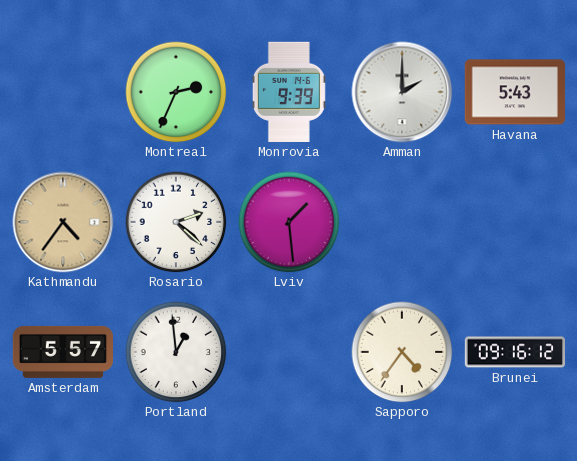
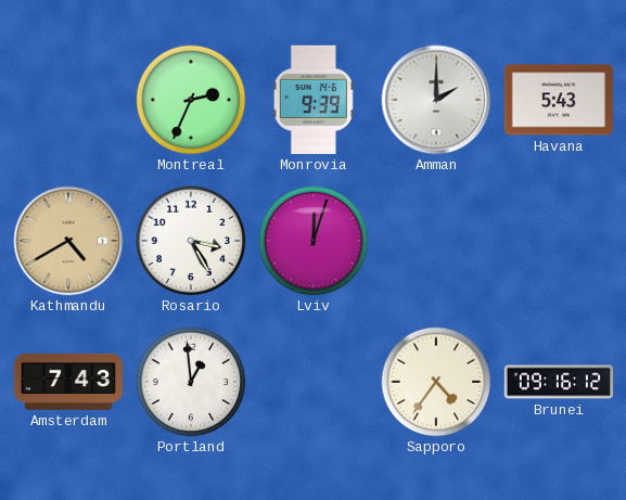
Kathmandu: 4:36 -> 4:40 (68, 241)
Rosario: 2:22 -> 3:25 (191, 241)
Lviv: 1:29 -> 12:03 (314, 241)
Amsterdam: 5:57 -> 7:43 (67, 382)
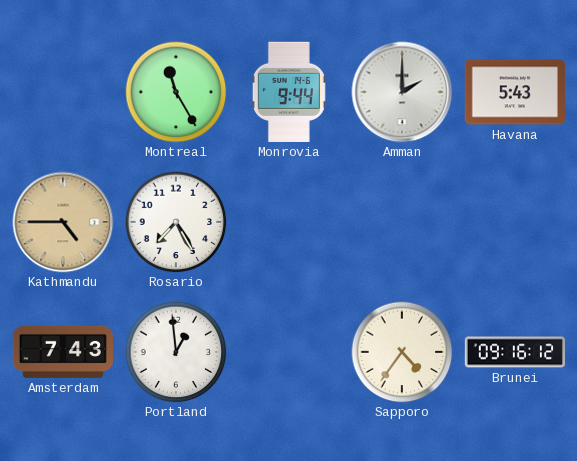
Montreal: 2:34 -> 11:25 (176, 92)
Monrovia: 9:39 -> 9:44 (289, 92)
Kathmandu: 4:40 -> 4:45 (63, 222)
Rosario: 3:25 -> 7:25 (176, 222)
Lviv: 12:03 -> none (314, 241)
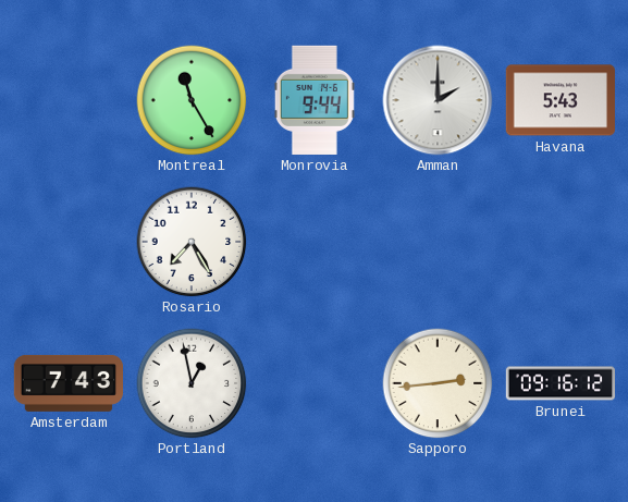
Kathmandu: 4:45 -> none (63, 222)
Portland: 12:59 -> 12:58 (192, 383)
Sapporo: 4:36 -> 2:44 (438, 383)
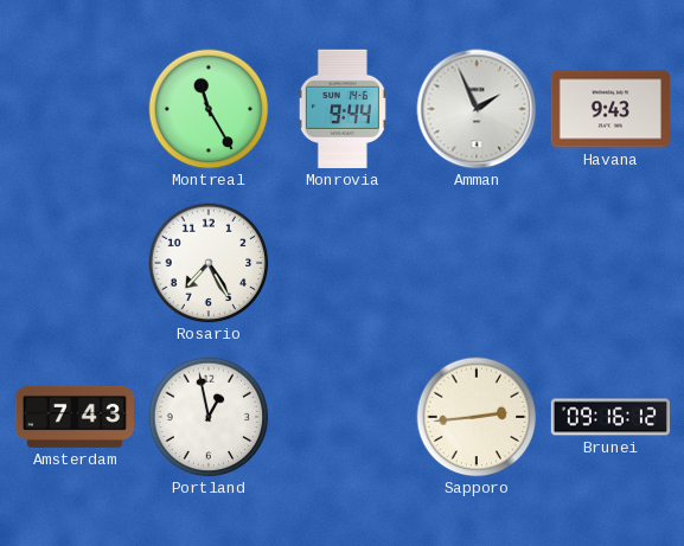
Amman: 2:00 -> 1:56 (477, 109)
Havana: 5:43 -> 9:43 (611, 109)
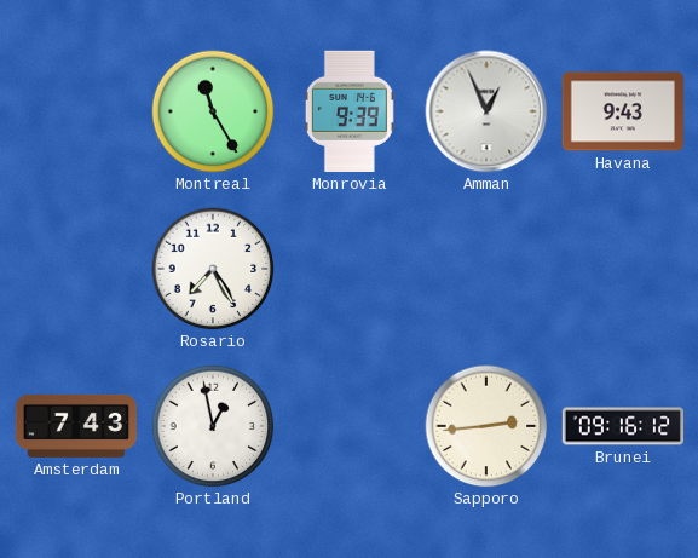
Monrovia: 9:44 -> 9:39 (350, 111)
Amman: 1:56 -> 12:56 (486, 111)
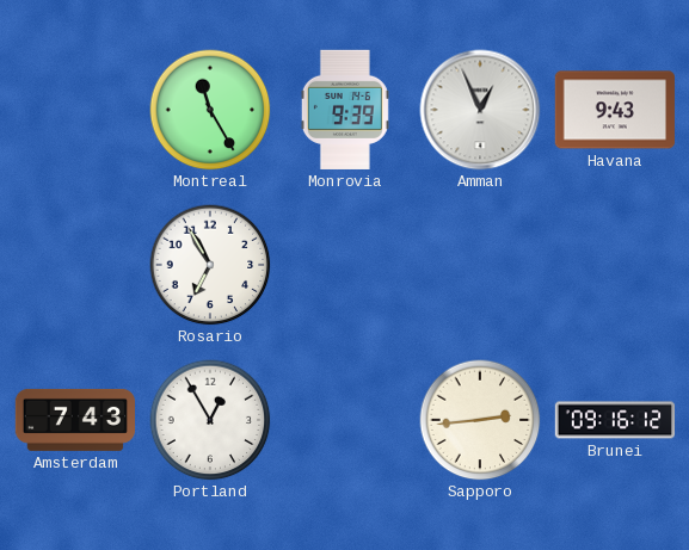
Rosario: 7:25 -> 6:55 (210, 265)
Portland: 12:58 -> 12:55 (210, 420)
